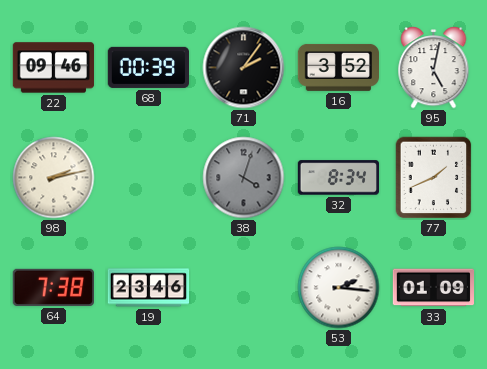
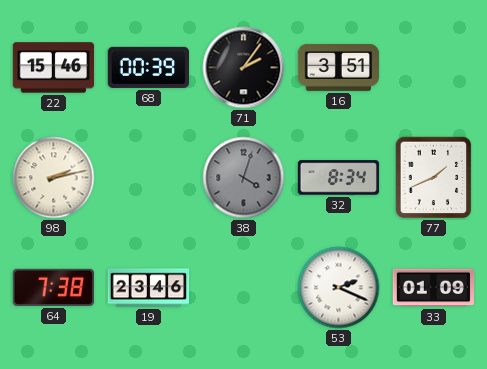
22: 09:46 -> 15:46 (54, 68)
16: 3:52 -> 3:51 (338, 67)
95: 5:02 -> none (434, 68)
53: 2:16 -> 2:19 (339, 288)
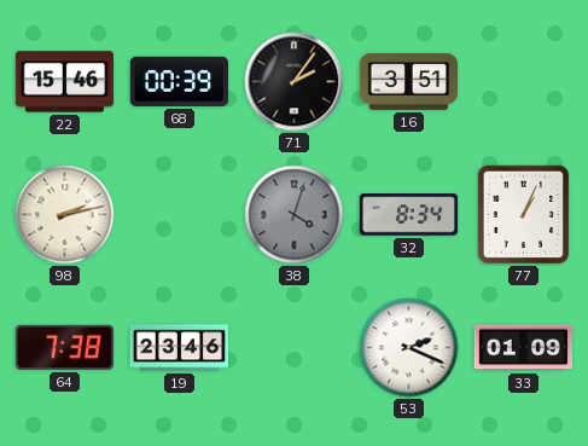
77: 1:41 -> 1:04 (524, 215)
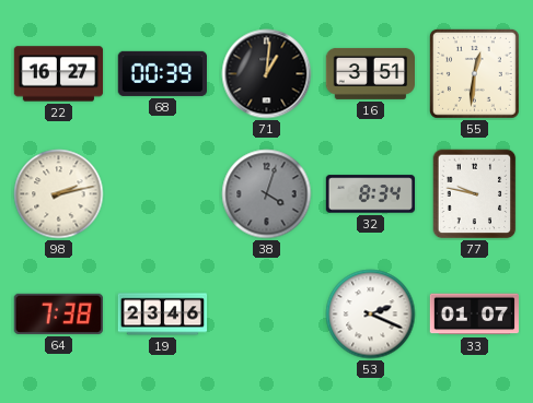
22: 15:46 -> 16:27 (59, 74)
71: 2:06 -> 1:01 (267, 74)
55: none -> 12:31 (474, 73)
77: 1:04 -> 9:47 (475, 194)
33: 01:09 -> 01:07 (474, 315)
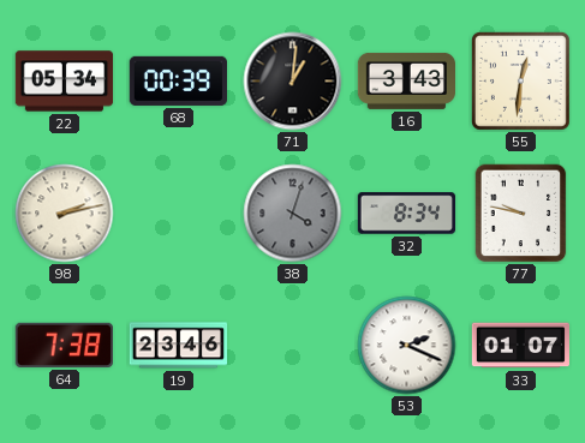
22: 16:27 -> 05:34 (65, 82)
16: 3:51 -> 3:43 (406, 80)
